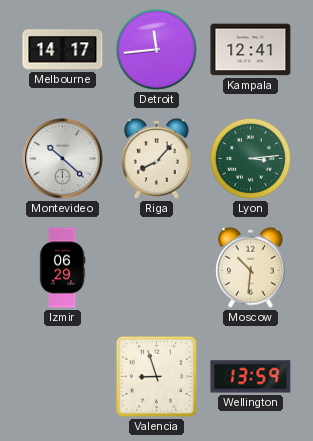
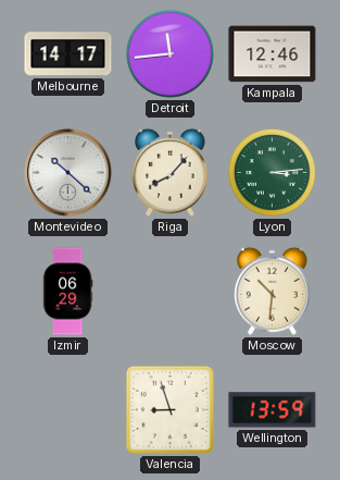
Kampala: 12:41 -> 12:46 (273, 54)
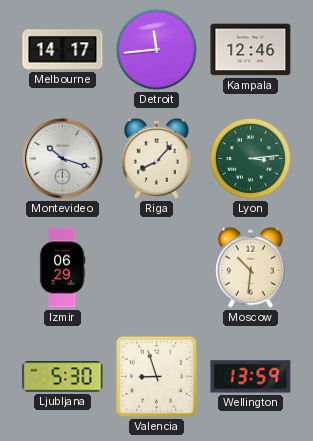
Montevideo: 10:22 -> 10:18 (63, 159)
Ljubljana: none -> 5:30 (63, 377)
